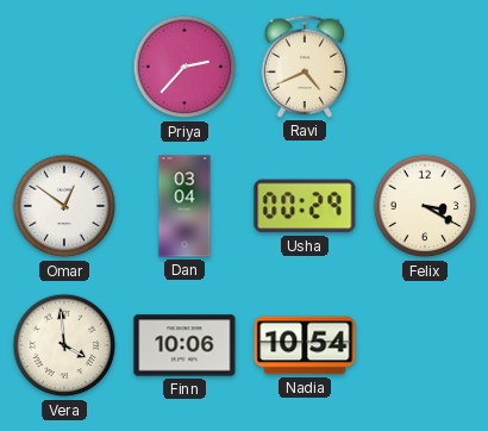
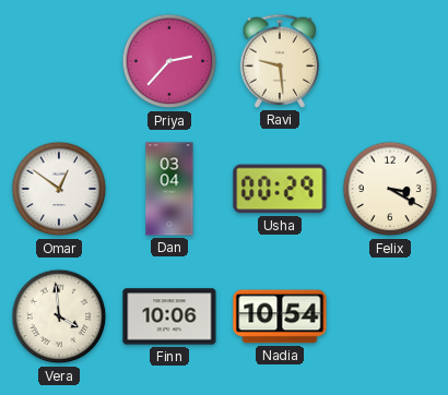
Ravi: 4:41 -> 9:29 (280, 61)
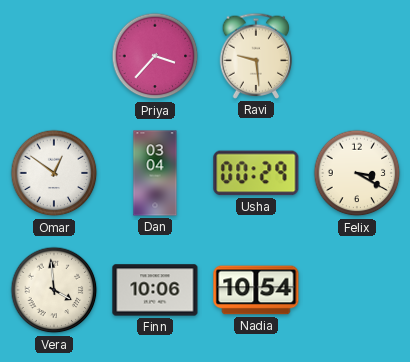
Priya: 2:37 -> 3:37 (155, 56)
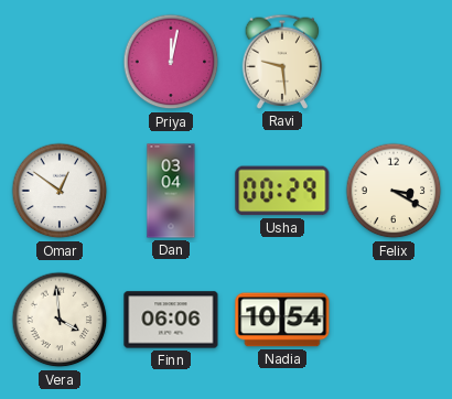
Priya: 3:37 -> 12:02 (171, 62)
Finn: 10:06 -> 06:06 (171, 320)
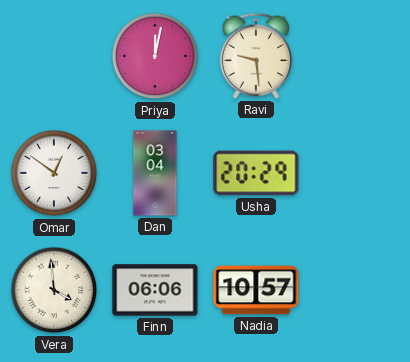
Usha: 00:29 -> 20:29 (256, 173)
Felix: 3:20 -> none (394, 191)
Nadia: 10:54 -> 10:57 (256, 290)
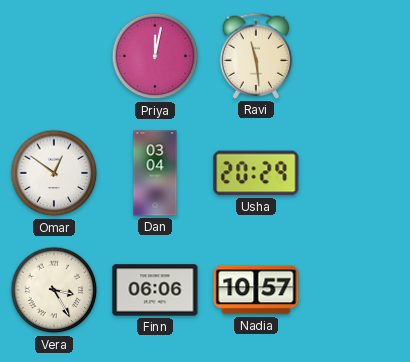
Ravi: 9:29 -> 11:29 (256, 56)
Vera: 3:59 -> 3:25 (54, 290)
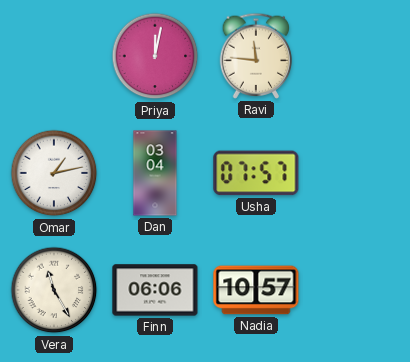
Ravi: 11:29 -> 11:46 (256, 56)
Omar: 12:51 -> 1:13 (54, 173)
Usha: 20:29 -> 07:57 (256, 173)
Vera: 3:25 -> 11:25 (54, 290)
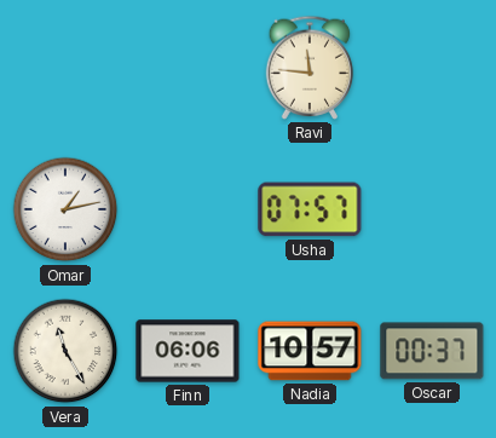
Priya: 12:02 -> none (155, 56)
Dan: 03:04 -> none (155, 173)
Oscar: none -> 00:37 (432, 351)
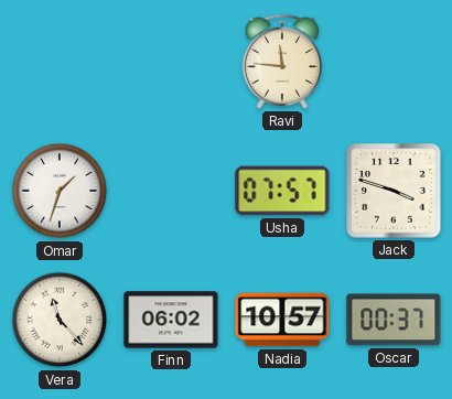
Omar: 1:13 -> 1:33 (60, 191)
Jack: none -> 3:48 (394, 191)
Vera: 11:25 -> 11:23 (60, 320)
Finn: 06:06 -> 06:02 (171, 320)
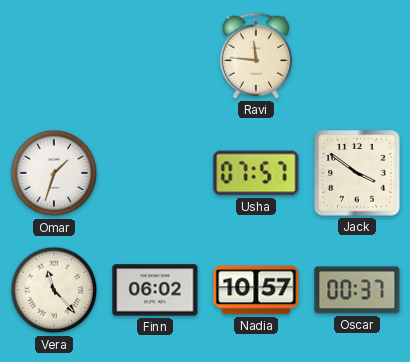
Jack: 3:48 -> 3:51 (357, 173)
